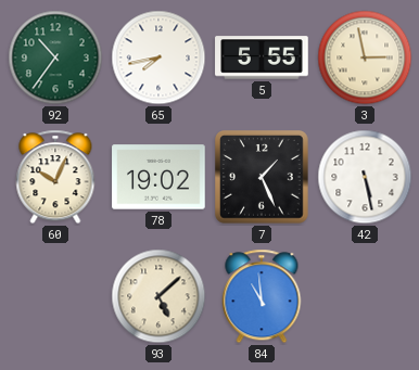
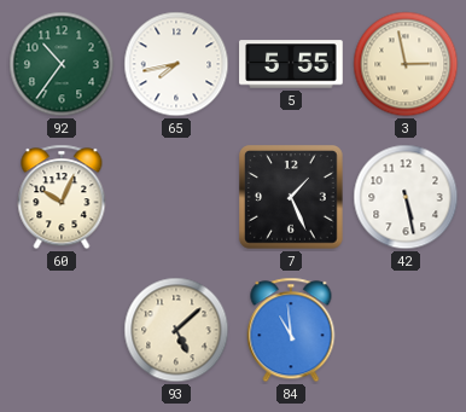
78: 19:02 -> none (158, 177)
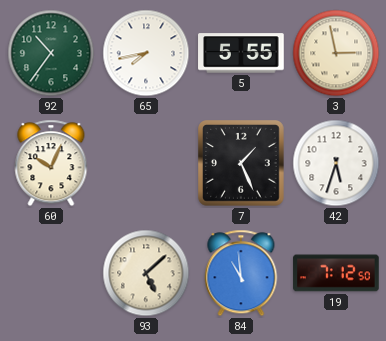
42: 5:28 -> 5:33 (336, 163)
19: none -> 7:12 (336, 273)
